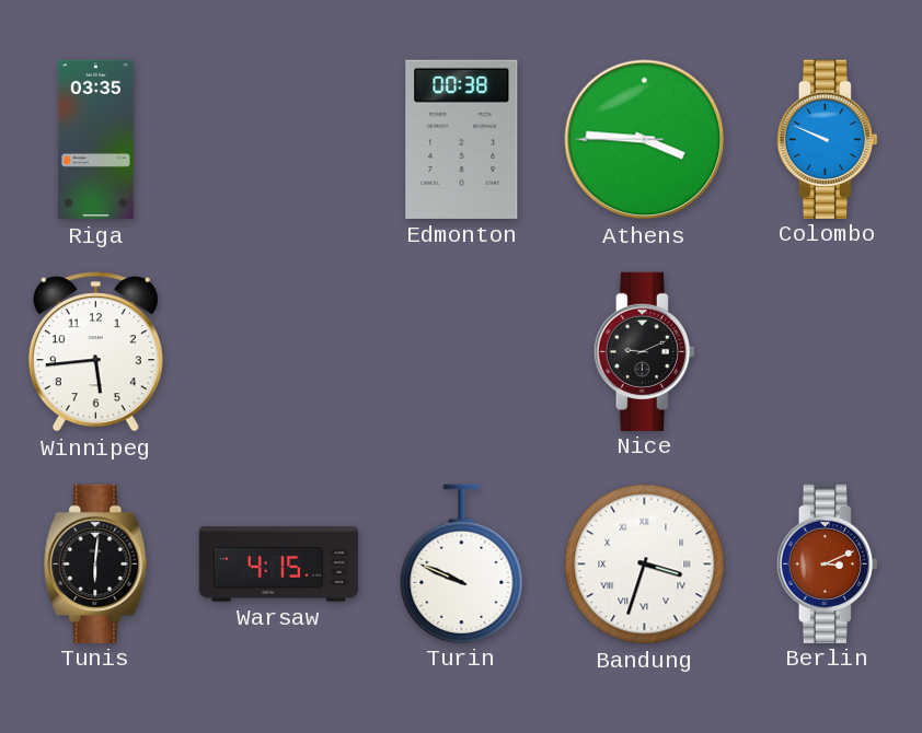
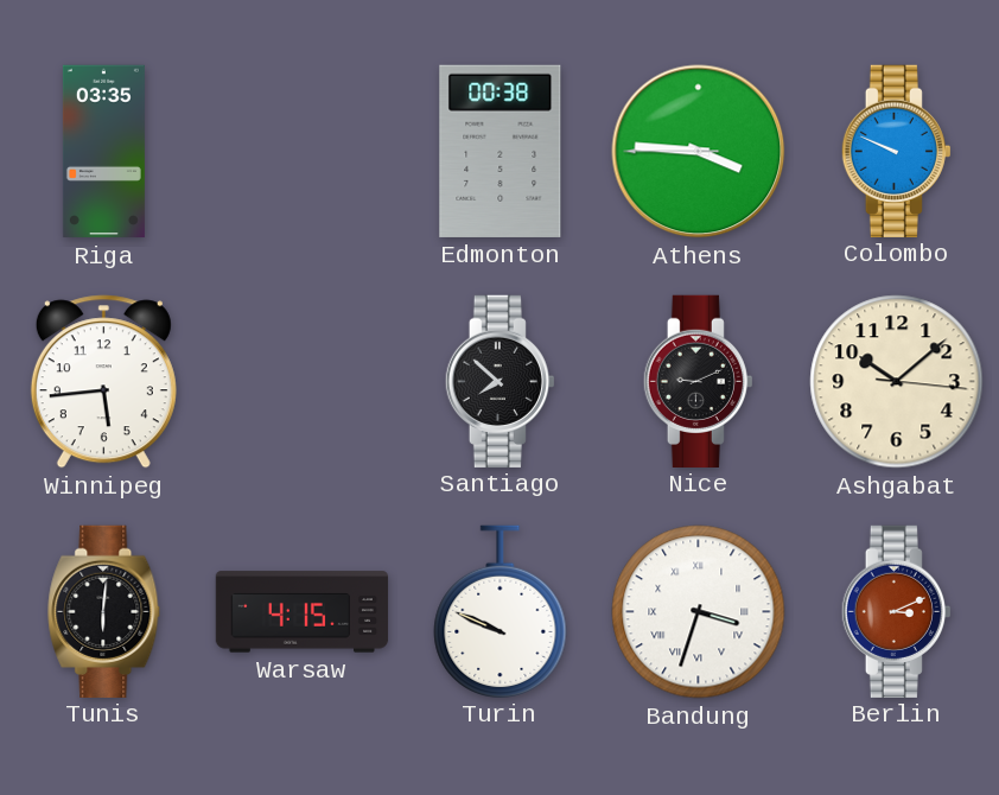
Santiago: none -> 7:52 (499, 381)
Ashgabat: none -> 10:08 (897, 382)
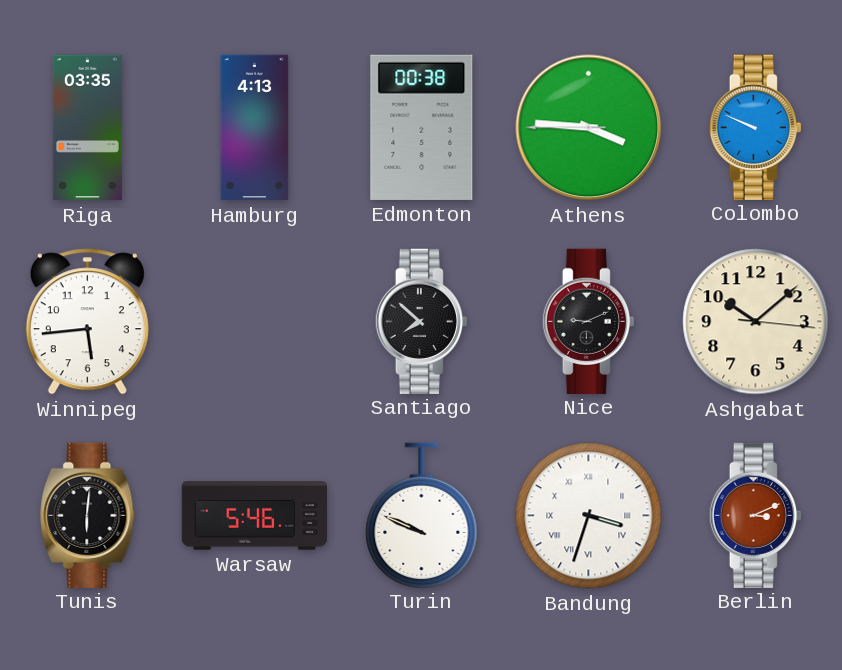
Hamburg: none -> 4:13 (255, 128)
Warsaw: 4:15 -> 5:46 (255, 516)
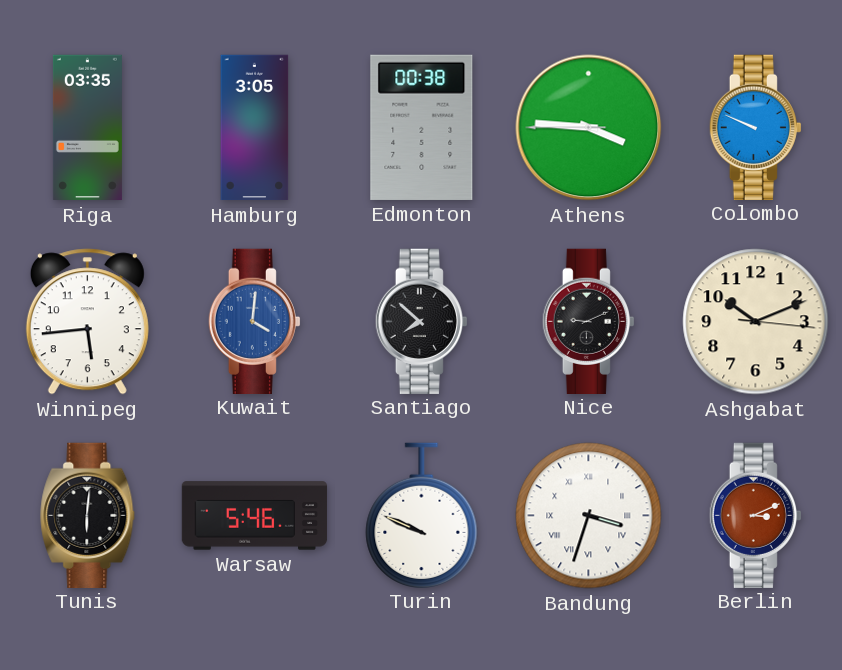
Hamburg: 4:13 -> 3:05 (255, 128)
Kuwait: none -> 4:01 (254, 321)
Ashgabat: 10:08 -> 10:11 (756, 322)
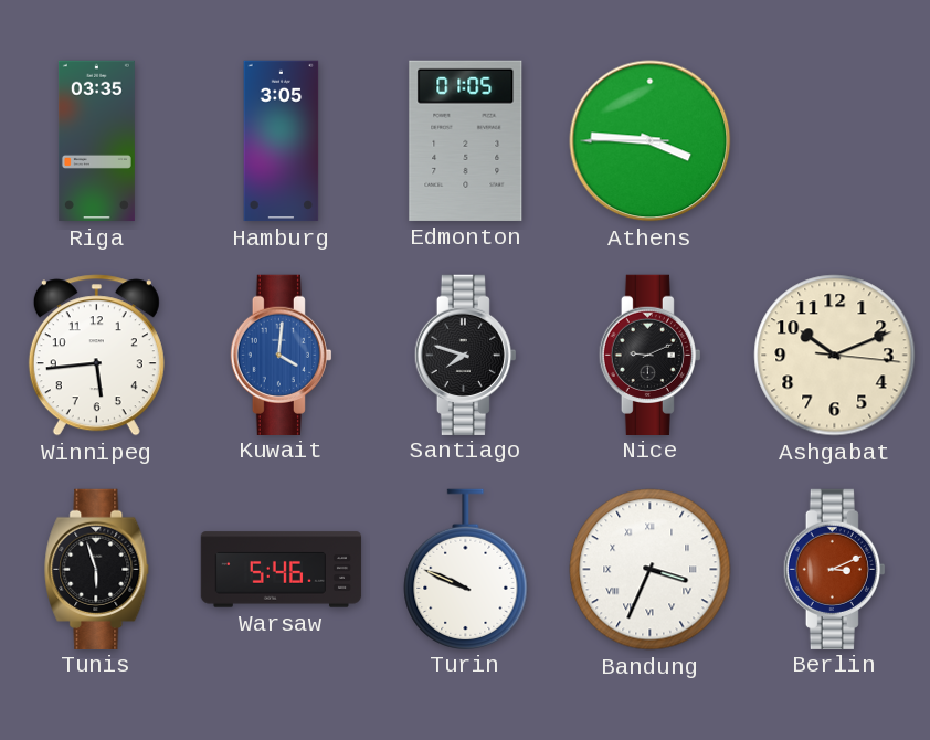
Edmonton: 00:38 -> 01:05 (466, 140)
Colombo: 9:49 -> none (755, 127)
Santiago: 7:52 -> 7:48 (465, 355)
Tunis: 6:01 -> 5:57 (97, 569)
Bandung: 3:33 -> 3:34 (651, 570)
